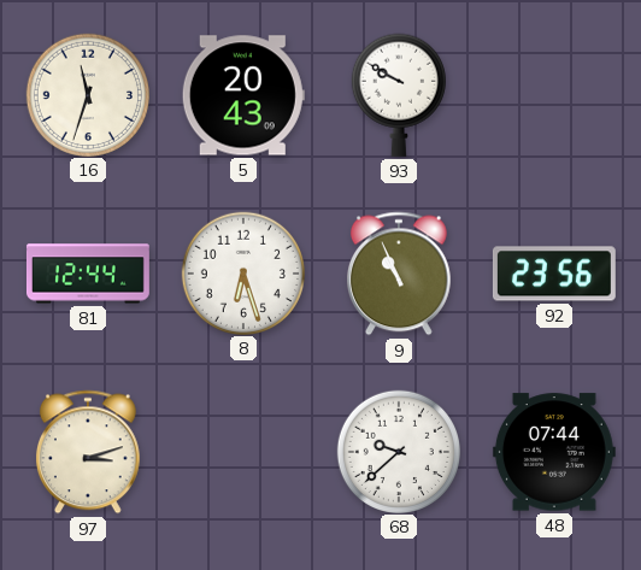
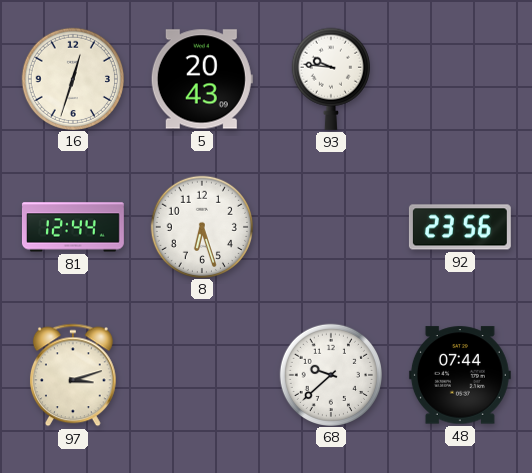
16: 11:33 -> 12:33 (72, 78)
93: 9:50 -> 9:46 (331, 79)
9: 10:56 -> none (399, 274)
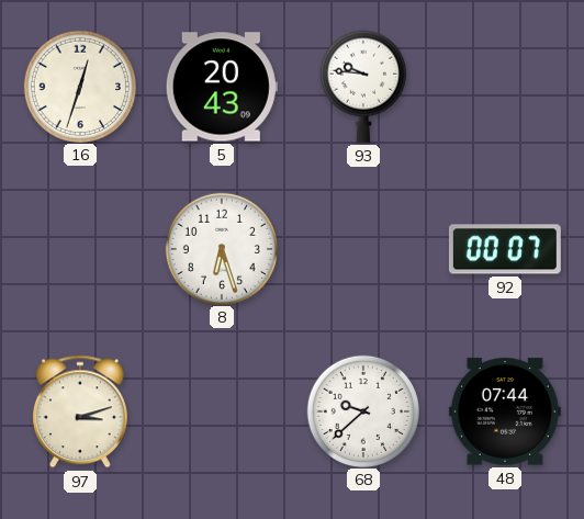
81: 12:44 -> none (73, 227)
92: 23:56 -> 00:07 (505, 249)
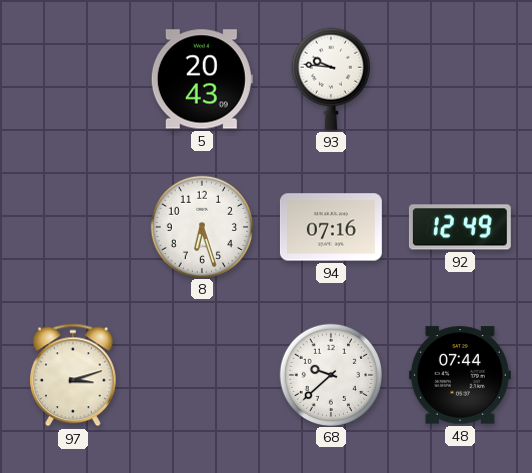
16: 12:33 -> none (79, 86)
94: none -> 07:16 (331, 227)
92: 00:07 -> 12:49 (460, 227)
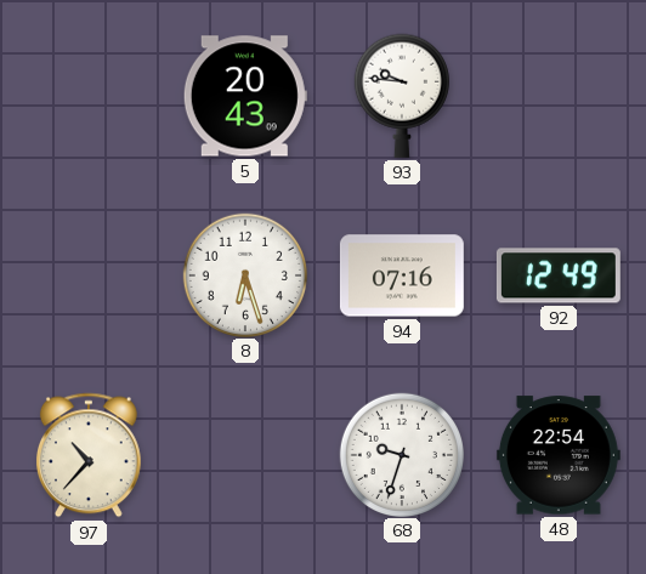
97: 3:12 -> 10:37 (89, 455)
68: 9:38 -> 9:33 (401, 454)
48: 07:44 -> 22:54 (559, 455)
